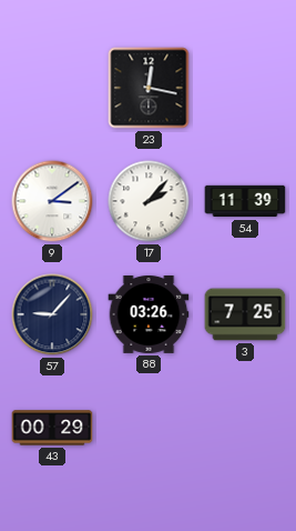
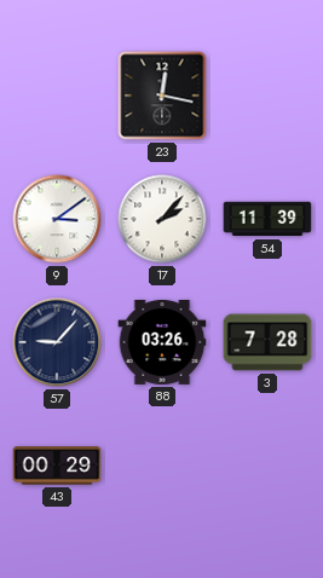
3: 7:25 -> 7:28 (267, 342)
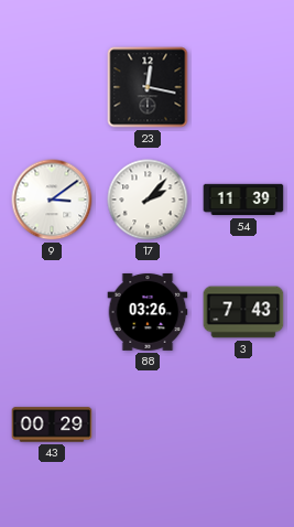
57: 9:07 -> none (57, 342)
3: 7:28 -> 7:43 (243, 312)
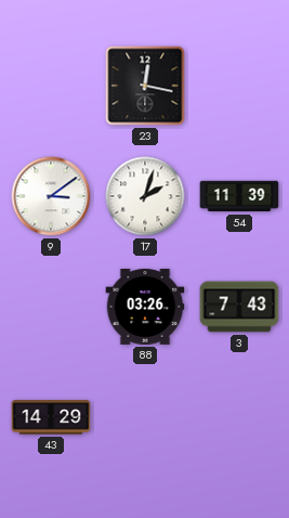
17: 2:07 -> 2:03 (145, 196)
43: 00:29 -> 14:29 (51, 417)
